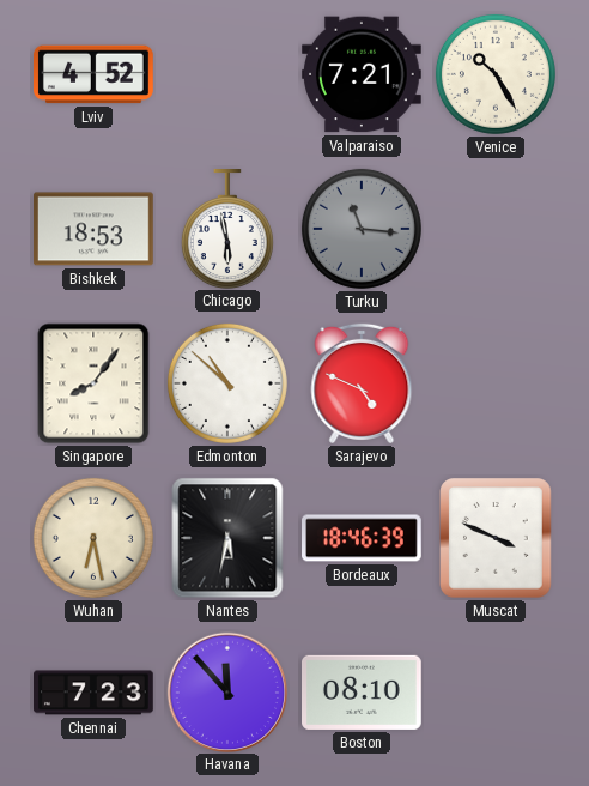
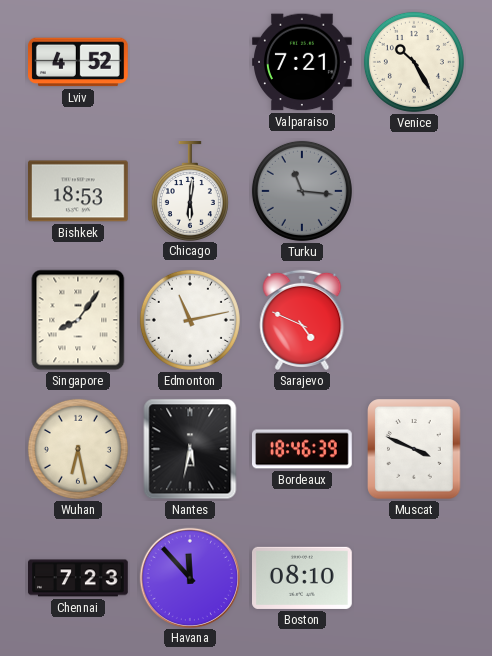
Chicago: 5:58 -> 6:01 (190, 191)
Edmonton: 10:52 -> 11:13 (190, 320)
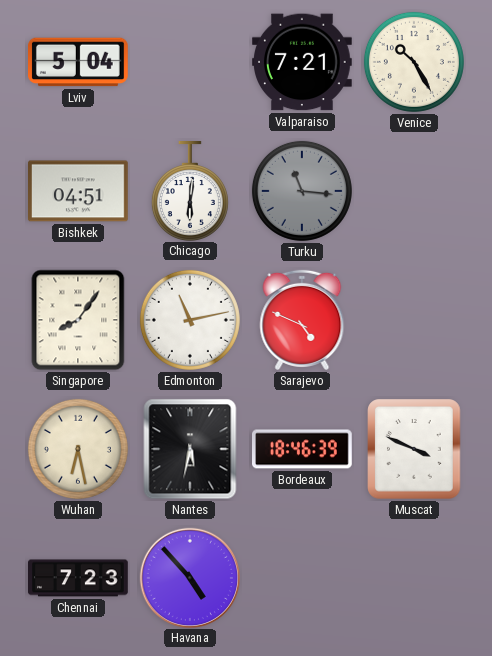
Lviv: 4:52 -> 5:04 (79, 62)
Bishkek: 18:53 -> 04:51 (79, 191)
Havana: 11:53 -> 4:53 (189, 577)
Boston: 08:10 -> none (303, 578)
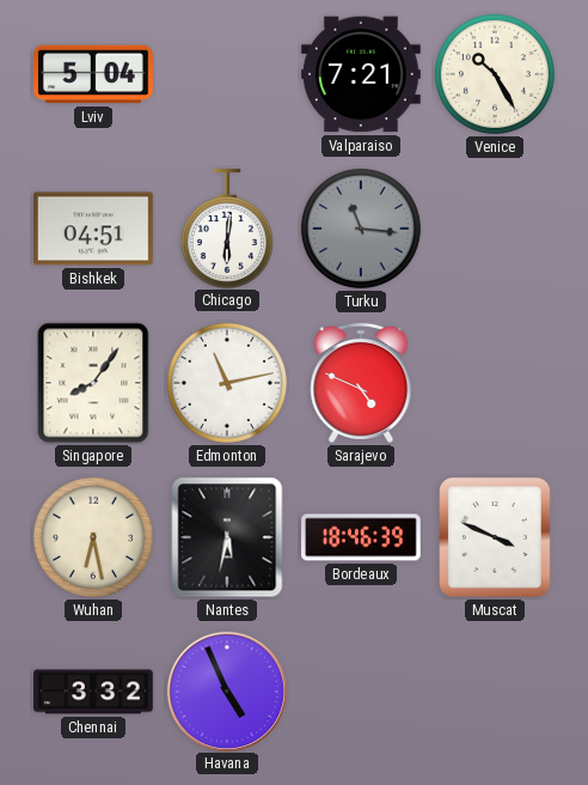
Chennai: 7:23 -> 3:32 (94, 692)
Havana: 4:53 -> 4:56 (226, 690)
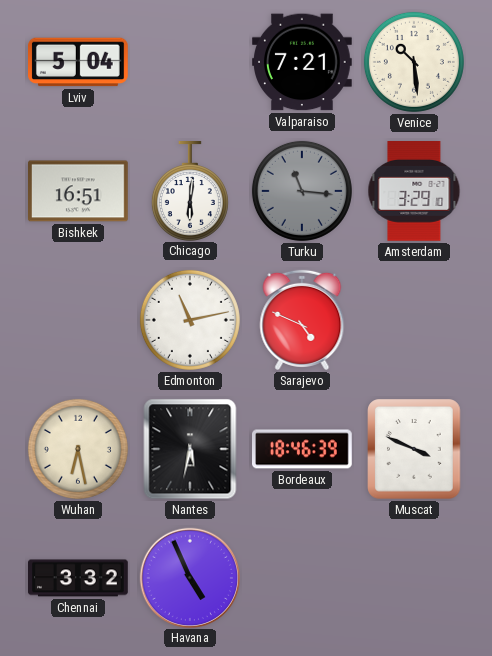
Venice: 10:25 -> 10:29 (414, 62)
Bishkek: 04:51 -> 16:51 (79, 191)
Amsterdam: none -> 3:29 (414, 192)
Singapore: 8:06 -> none (93, 383)
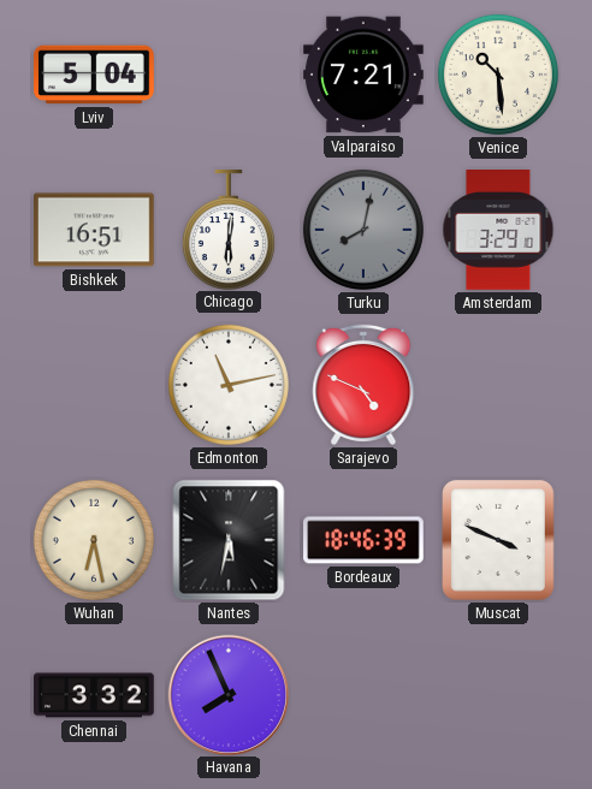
Turku: 11:16 -> 8:02 (363, 230)
Havana: 4:56 -> 7:56 (227, 694)
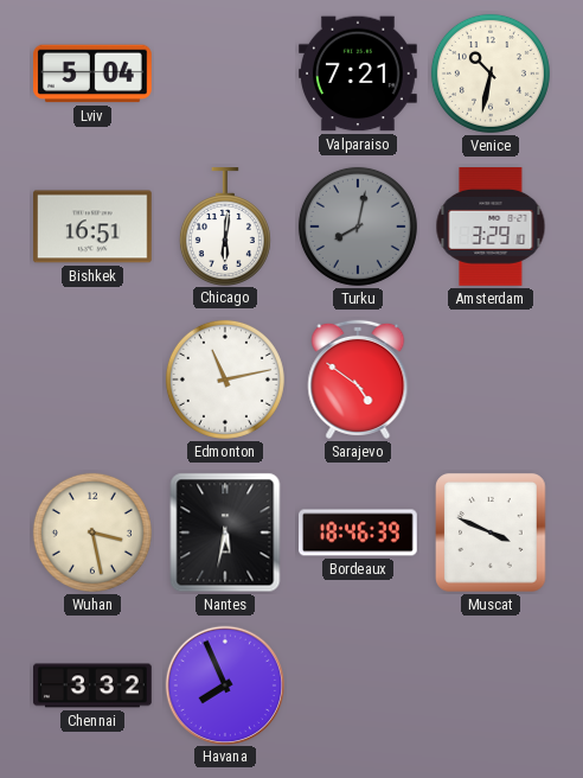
Venice: 10:29 -> 10:32 (491, 74)
Sarajevo: 4:49 -> 4:51 (358, 380)
Wuhan: 6:28 -> 3:28 (92, 533)
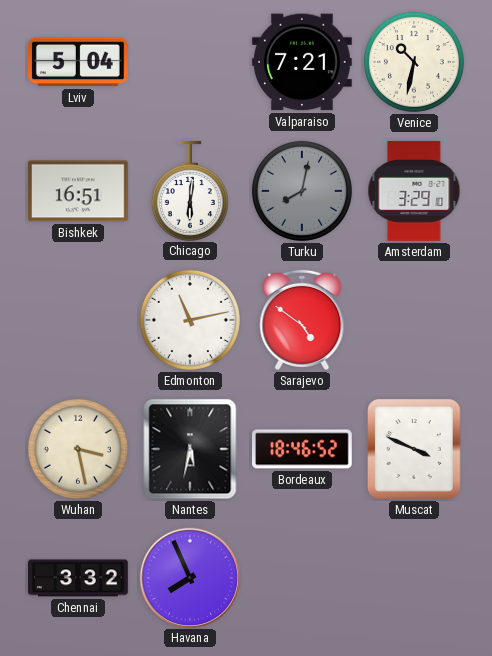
Bordeaux: 18:46:39 -> 18:46:52 (303, 449)
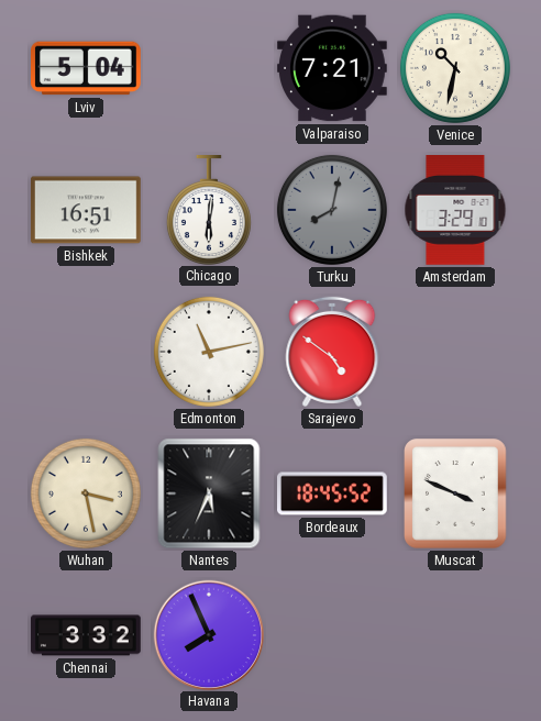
Nantes: 5:32 -> 5:34 (209, 493)
Bordeaux: 18:46 -> 18:45 (333, 493)
